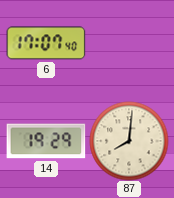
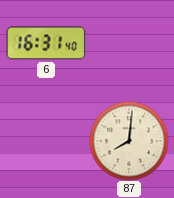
6: 17:07 -> 16:31 (46, 43)
14: 19:29 -> none (46, 141)
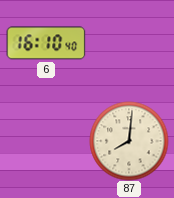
6: 16:31 -> 16:10 (46, 43)
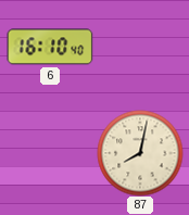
87: 8:01 -> 8:02 (140, 153)
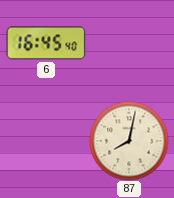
6: 16:10 -> 16:45 (46, 43)
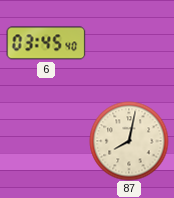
6: 16:45 -> 03:45 (46, 43)
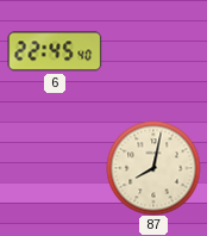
6: 03:45 -> 22:45 (55, 51)
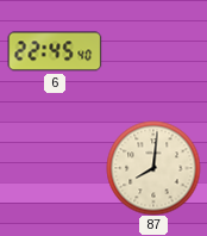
87: 8:02 -> 8:01 (153, 168)
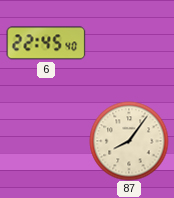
87: 8:01 -> 8:06 (129, 141)
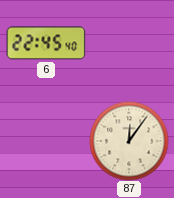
87: 8:06 -> 12:06 (129, 141)
